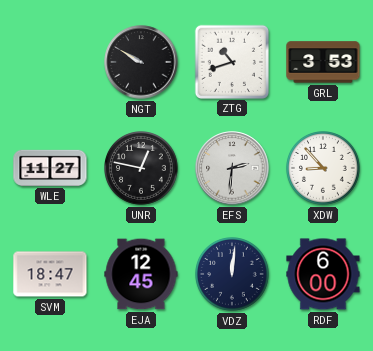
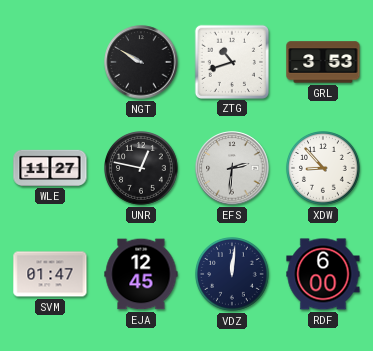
SVM: 18:47 -> 01:47 (50, 274)
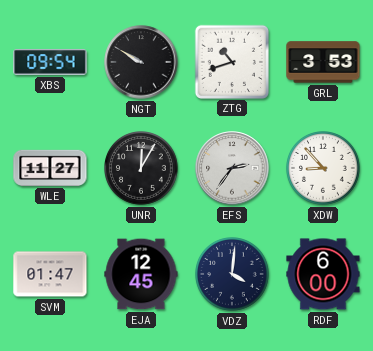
XBS: none -> 09:54 (50, 62)
UNR: 12:47 -> 12:05 (142, 169)
EFS: 2:31 -> 2:36 (232, 168)
VDZ: 12:01 -> 4:01 (233, 275)
